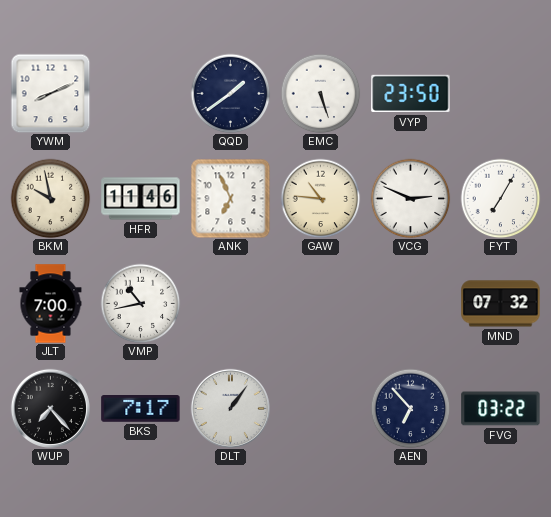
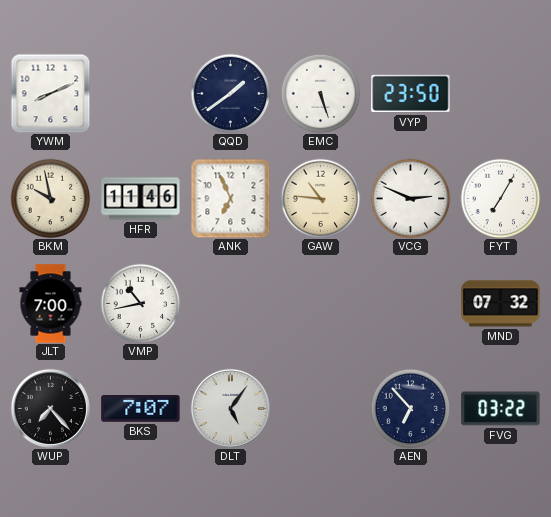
BKS: 7:17 -> 7:07 (141, 409)
DLT: 1:06 -> 5:06 (230, 408)
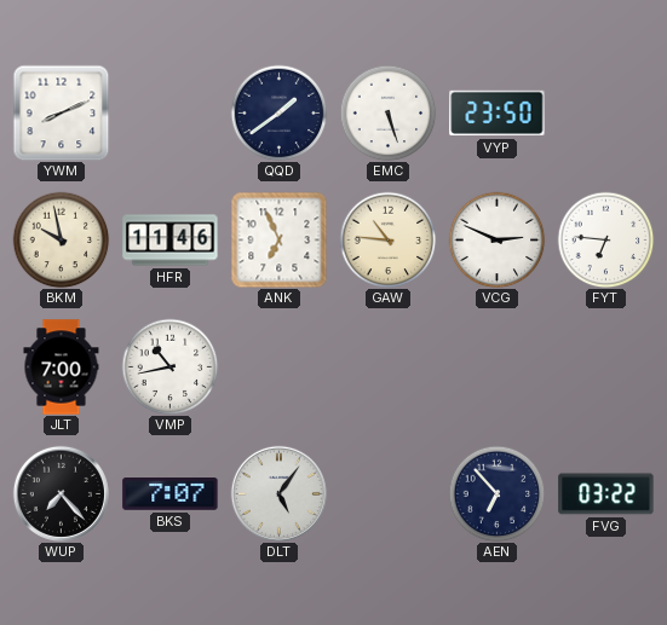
FYT: 7:05 -> 6:46 (605, 239)
MND: 07:32 -> none (501, 304)
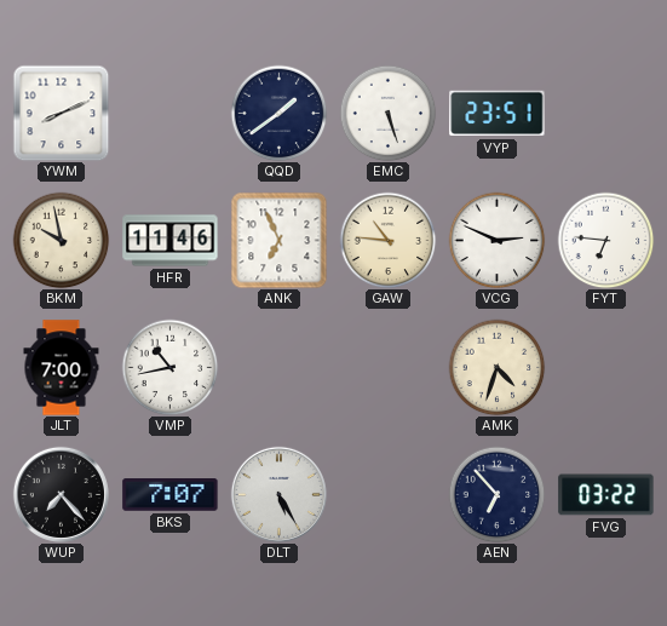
VYP: 23:50 -> 23:51 (498, 114)
AMK: none -> 4:33 (496, 367)
DLT: 5:06 -> 5:25 (278, 494)
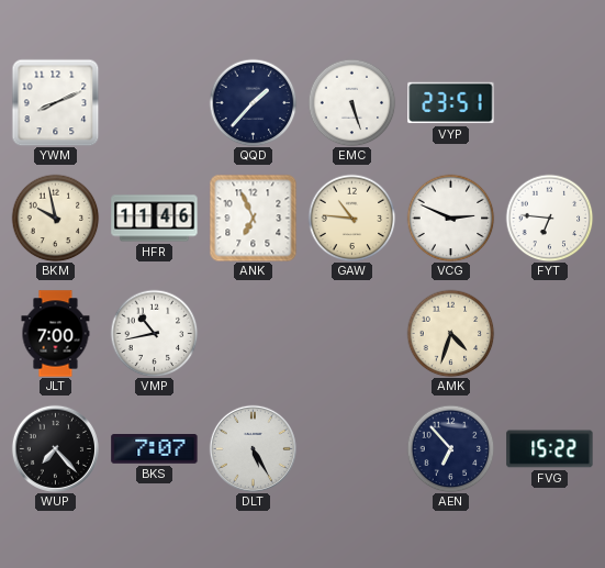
QQD: 1:39 -> 1:37 (253, 102)
FVG: 03:22 -> 15:22 (550, 449)
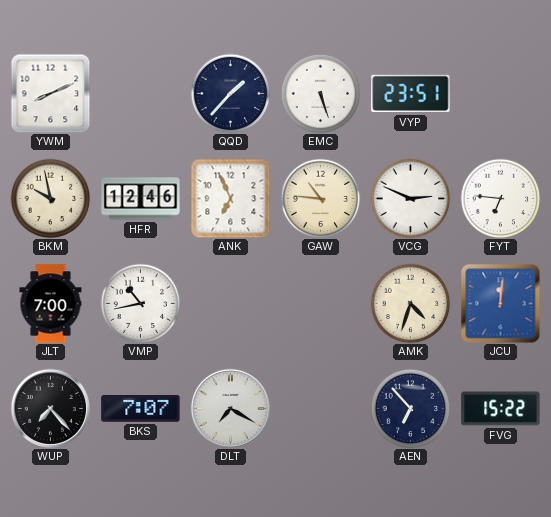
HFR: 11:46 -> 12:46 (141, 199)
JCU: none -> 12:01 (500, 303)
DLT: 5:25 -> 7:20 (230, 408)
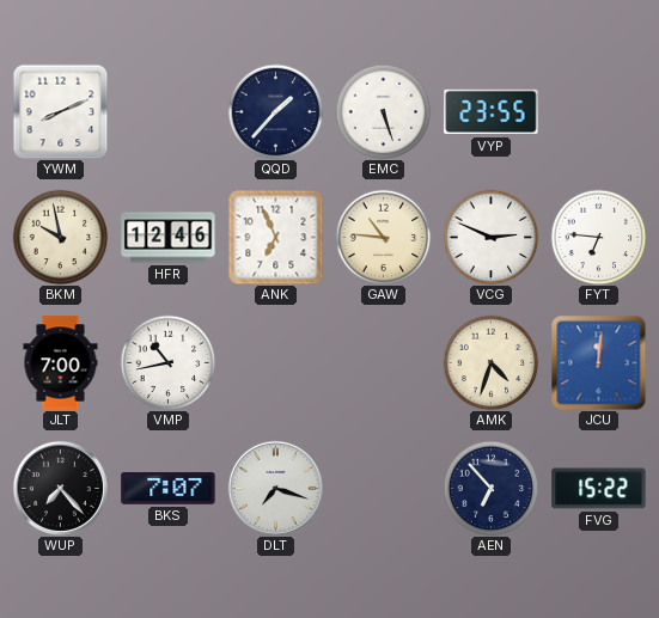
VYP: 23:51 -> 23:55 (492, 112)
DLT: 7:20 -> 7:18 (275, 488)
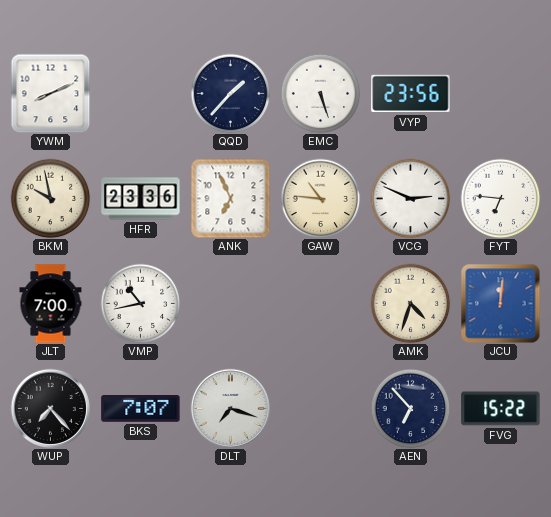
VYP: 23:55 -> 23:56 (411, 94)
HFR: 12:46 -> 23:36 (141, 199)
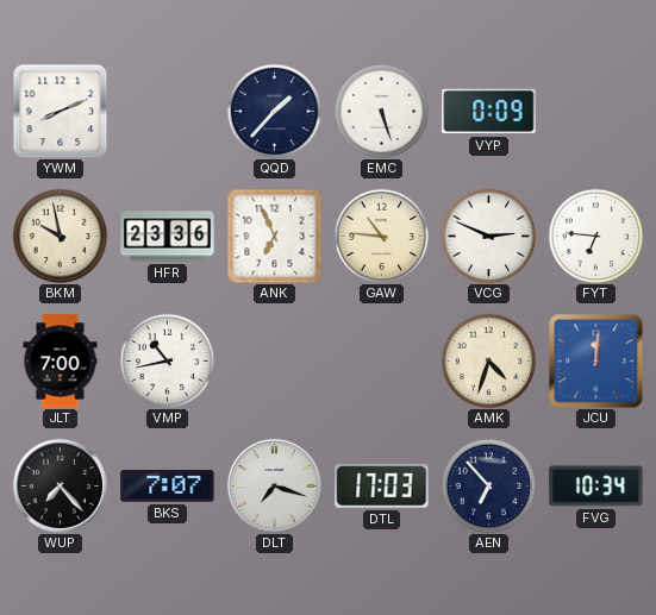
VYP: 23:56 -> 0:09 (489, 112)
DTL: none -> 17:03 (382, 487)
FVG: 15:22 -> 10:34 (596, 487)
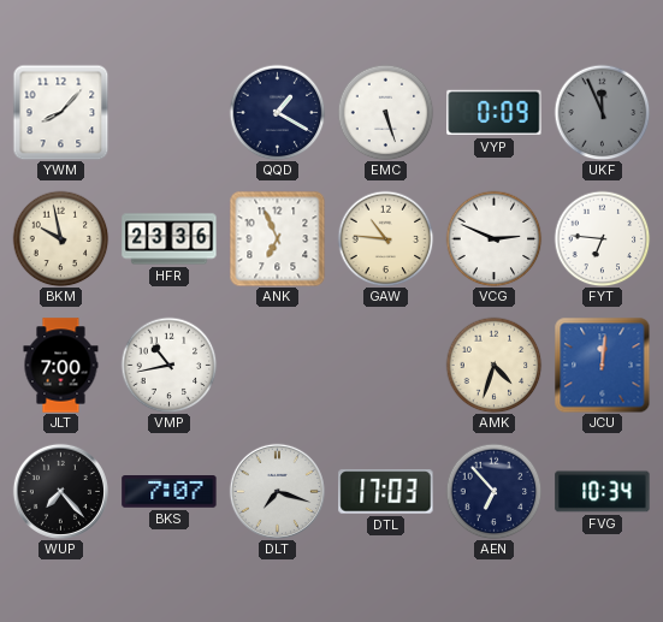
YWM: 8:11 -> 8:07 (60, 112)
QQD: 1:37 -> 1:20 (277, 112)
UKF: none -> 11:56 (602, 112)
